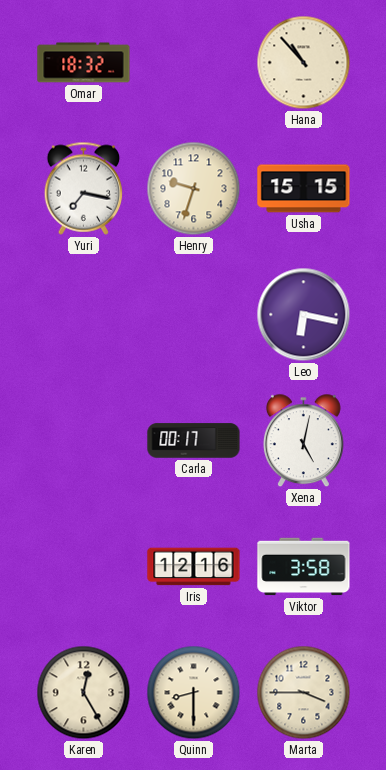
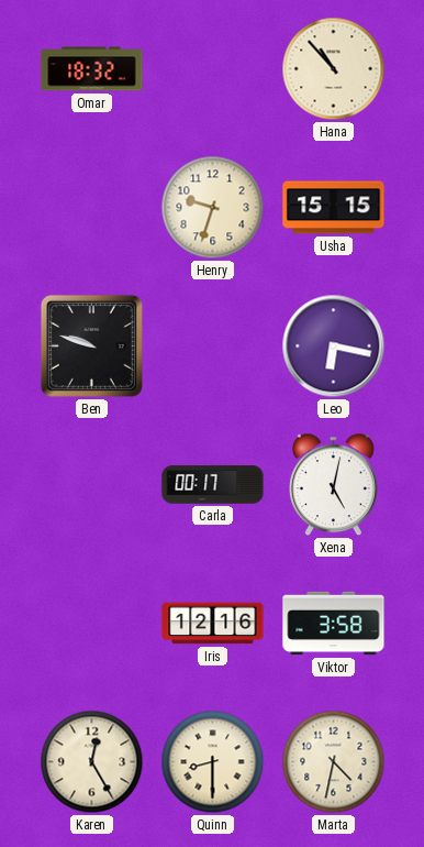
Yuri: 7:17 -> none (84, 188)
Ben: none -> 9:48 (91, 345)
Marta: 3:45 -> 4:32 (334, 762)
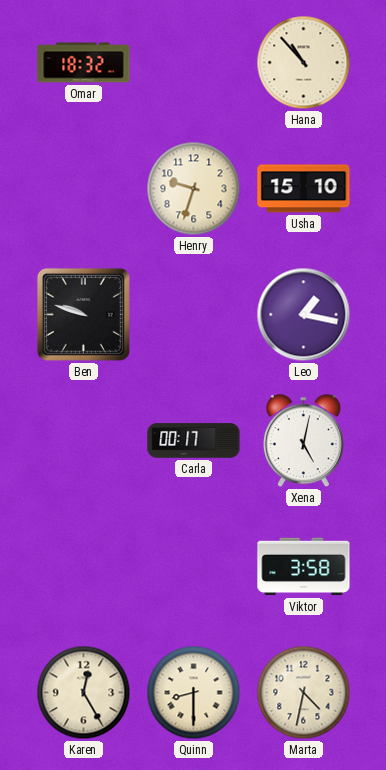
Usha: 15:15 -> 15:10 (304, 189)
Leo: 6:17 -> 1:17 (304, 315)
Iris: 12:16 -> none (213, 624)
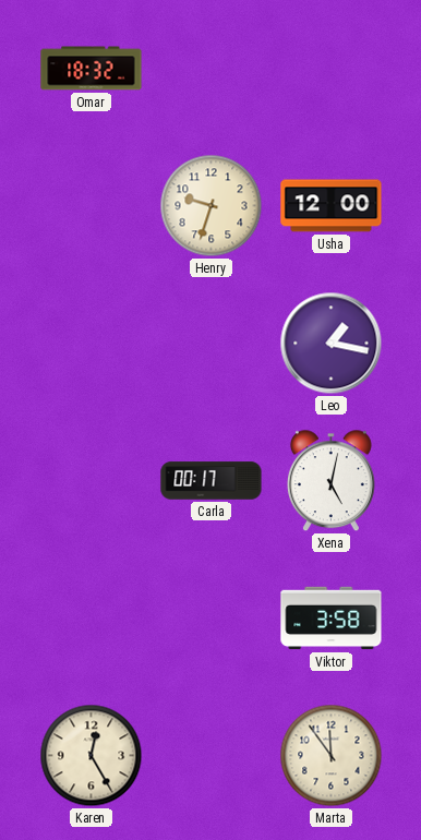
Hana: 10:53 -> none (304, 63)
Usha: 15:10 -> 12:00 (332, 206)
Ben: 9:48 -> none (83, 314)
Quinn: 8:30 -> none (194, 693)
Marta: 4:32 -> 11:54 (332, 756)
